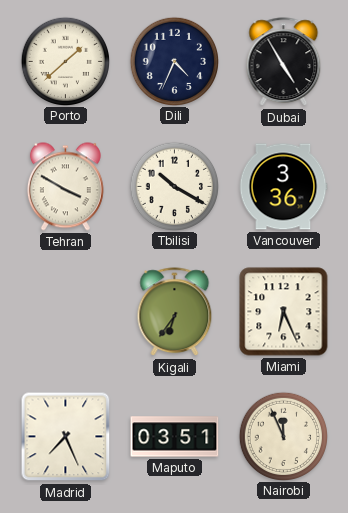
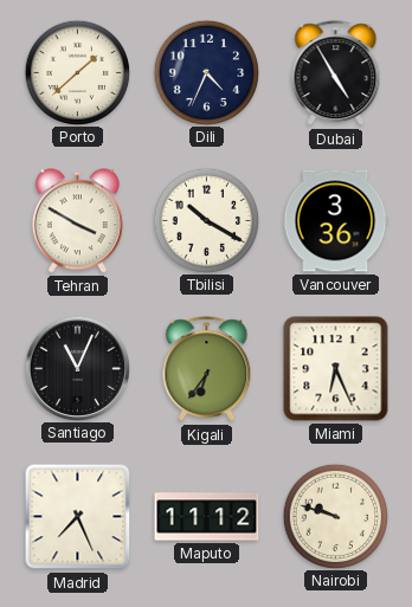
Santiago: none -> 11:04 (77, 368)
Maputo: 03:51 -> 11:12 (207, 517)
Nairobi: 11:56 -> 9:48 (335, 516)
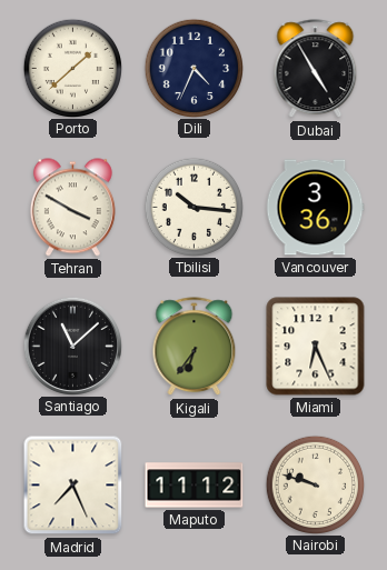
Tbilisi: 10:20 -> 10:16 (193, 207)
Santiago: 11:04 -> 11:08 (72, 346)
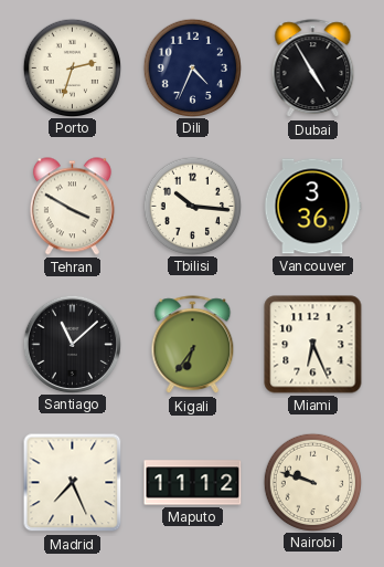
Porto: 1:38 -> 2:33 (72, 67)
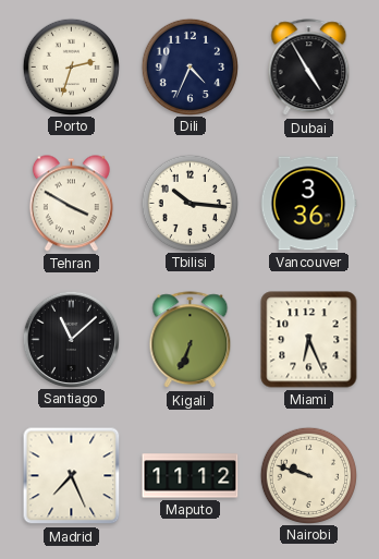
Kigali: 6:36 -> 6:34 (191, 340)
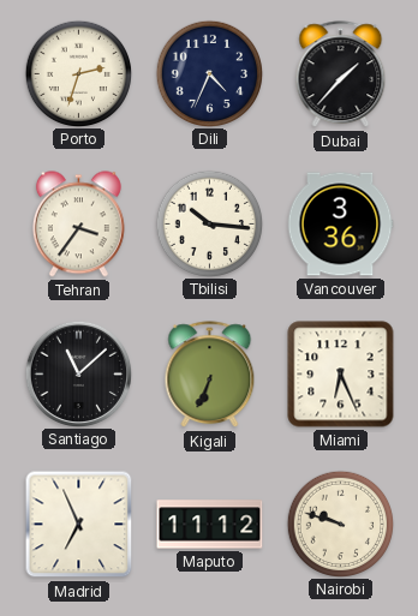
Dubai: 4:55 -> 1:37 (341, 74)
Tehran: 3:50 -> 3:36 (78, 225)
Madrid: 7:26 -> 6:56 (79, 525)
